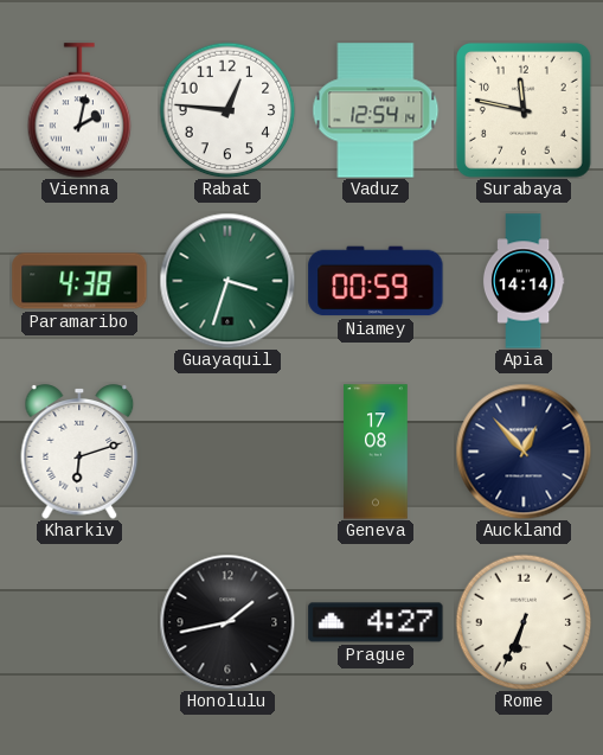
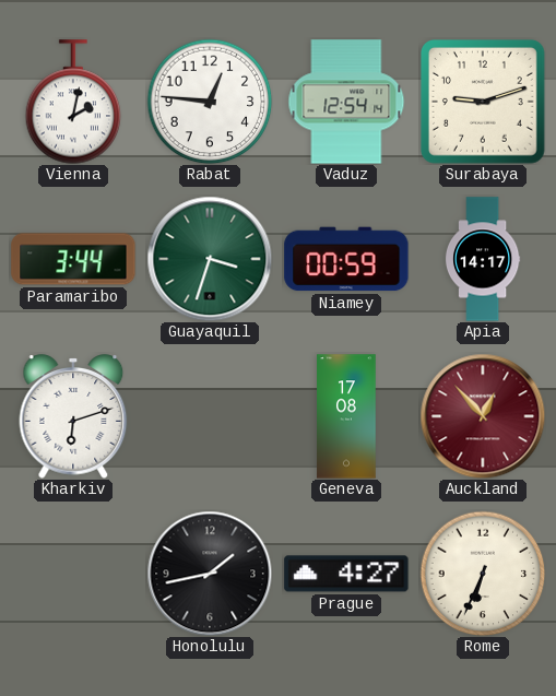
Surabaya: 11:47 -> 9:12 (484, 103)
Paramaribo: 4:38 -> 3:44 (73, 259)
Apia: 14:14 -> 14:17 (483, 259)
Auckland dial: navy -> burgundy (483, 416)
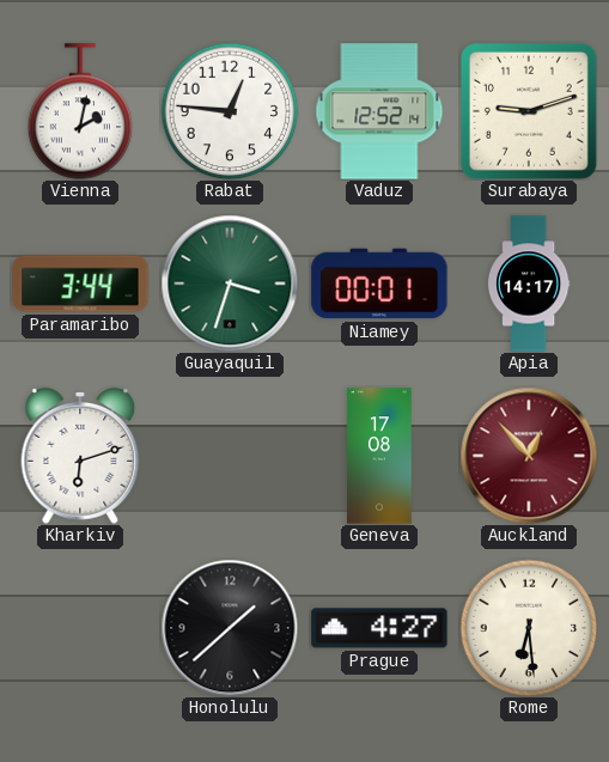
Vaduz: 12:54 -> 12:52 (379, 111)
Niamey: 00:59 -> 00:01 (379, 284)
Honolulu: 1:43 -> 1:38 (230, 628)
Rome: 6:34 -> 6:29 (529, 628)
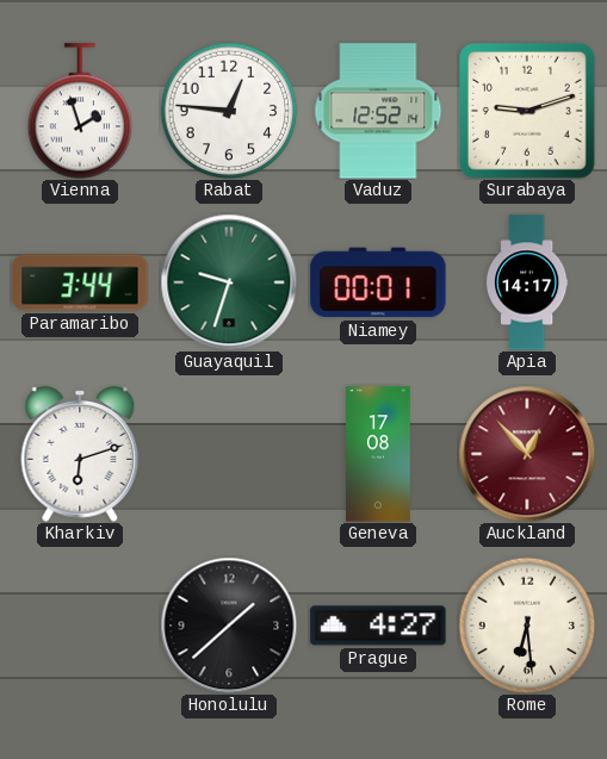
Vienna: 2:02 -> 1:57 (80, 111)
Guayaquil: 3:33 -> 9:33 (229, 282)
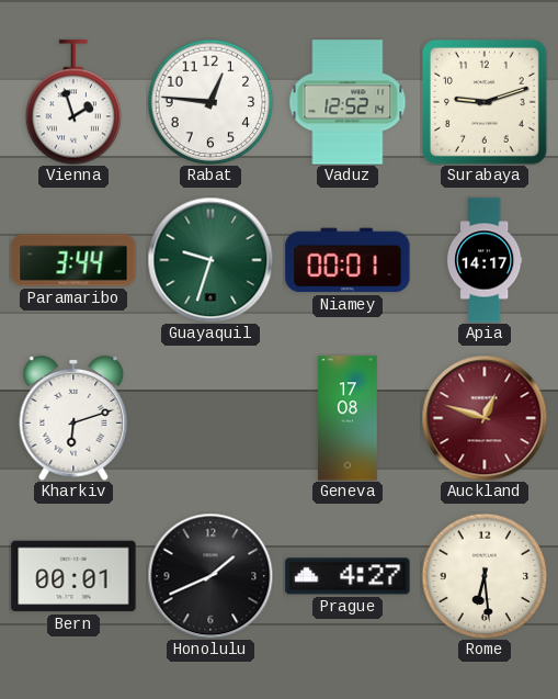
Auckland: 12:53 -> 12:48 (485, 418)
Bern: none -> 00:01 (73, 576)
Honolulu: 1:38 -> 1:41 (210, 576)
